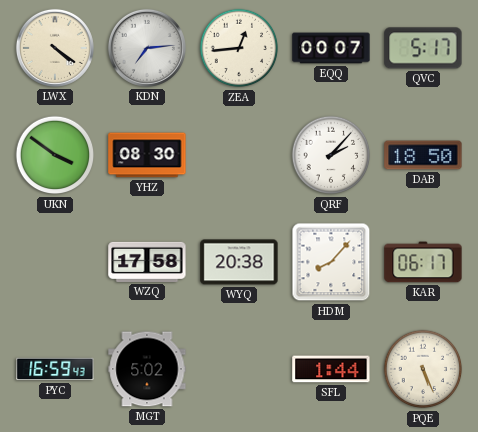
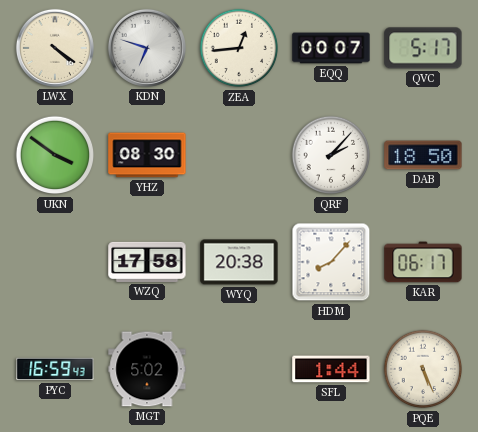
KDN: 7:14 -> 6:48 (147, 48)
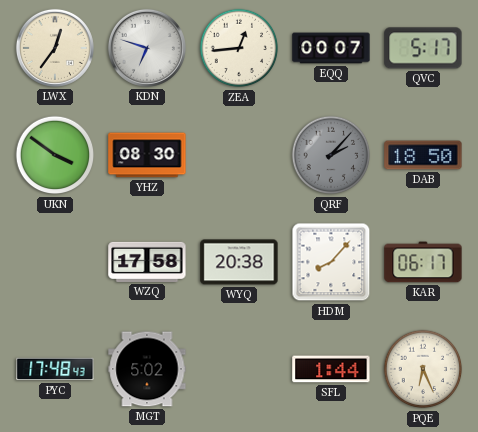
LWX: 4:21 -> 12:36 (55, 48)
QRF dial: white -> grey (331, 155)
PYC: 16:59 -> 17:48 (55, 369)
PQE: 5:26 -> 6:26 (423, 369)
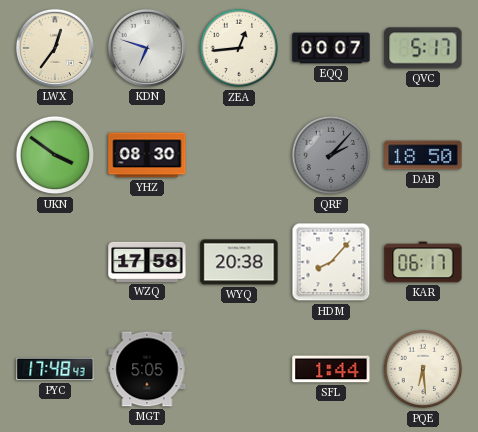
MGT: 5:02 -> 5:05 (147, 369)
PQE: 6:26 -> 6:29 (423, 369)
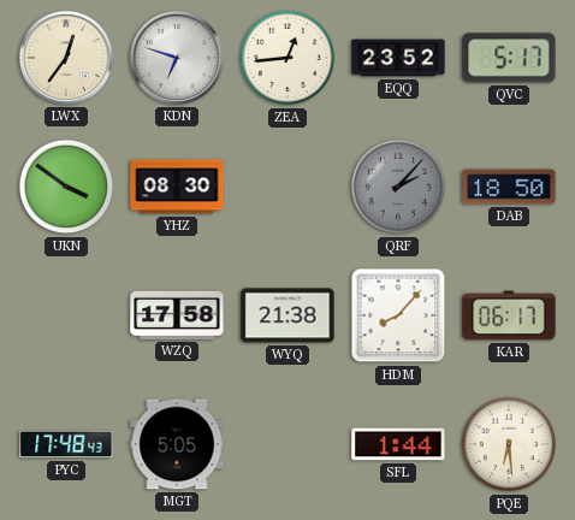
EQQ: 00:07 -> 23:52 (398, 58)
WYQ: 20:38 -> 21:38 (287, 315)
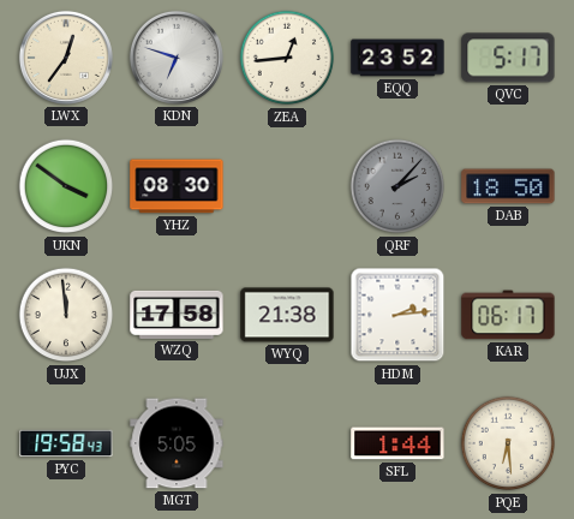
UJX: none -> 11:59 (66, 315)
HDM: 8:07 -> 2:14 (397, 315)
PYC: 17:48 -> 19:58 (66, 443)
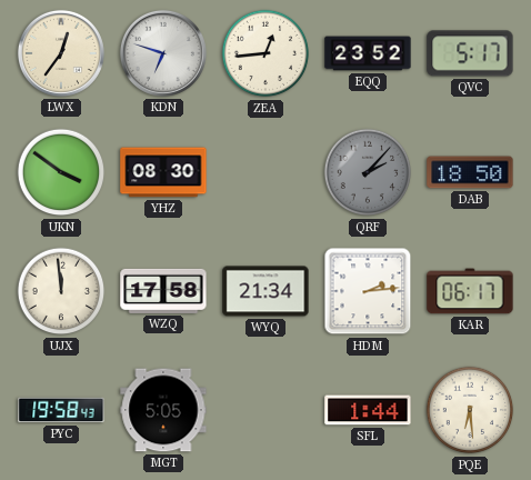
WYQ: 21:38 -> 21:34 (265, 291)
